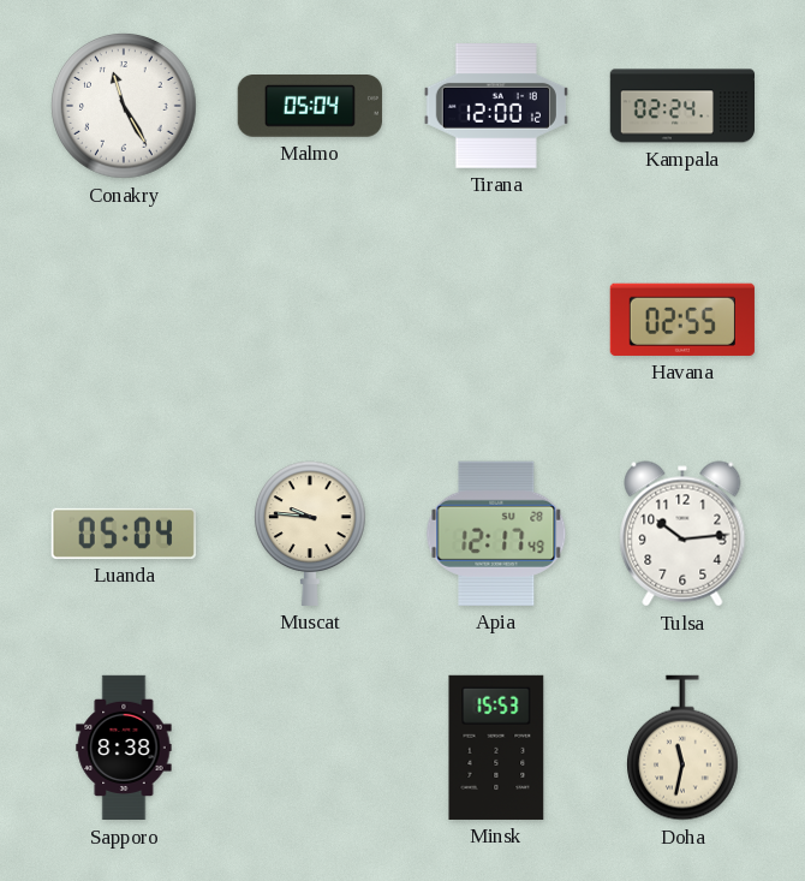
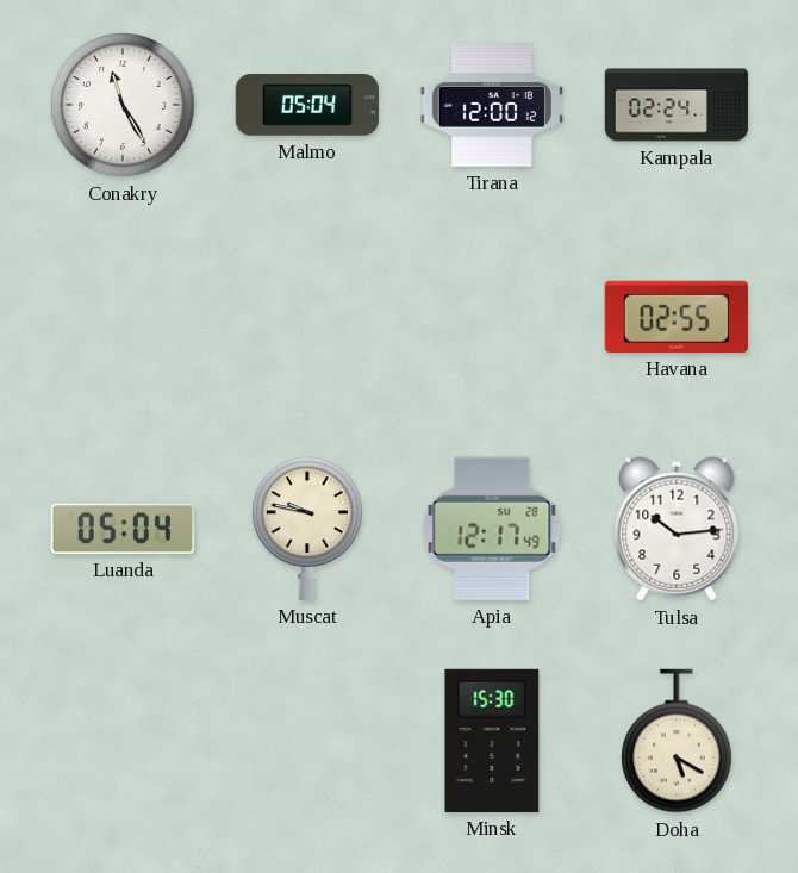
Muscat: 9:46 -> 9:47 (308, 529)
Sapporo: 8:38 -> none (124, 748)
Minsk: 15:53 -> 15:30 (492, 741)
Doha: 11:32 -> 5:20 (678, 741)
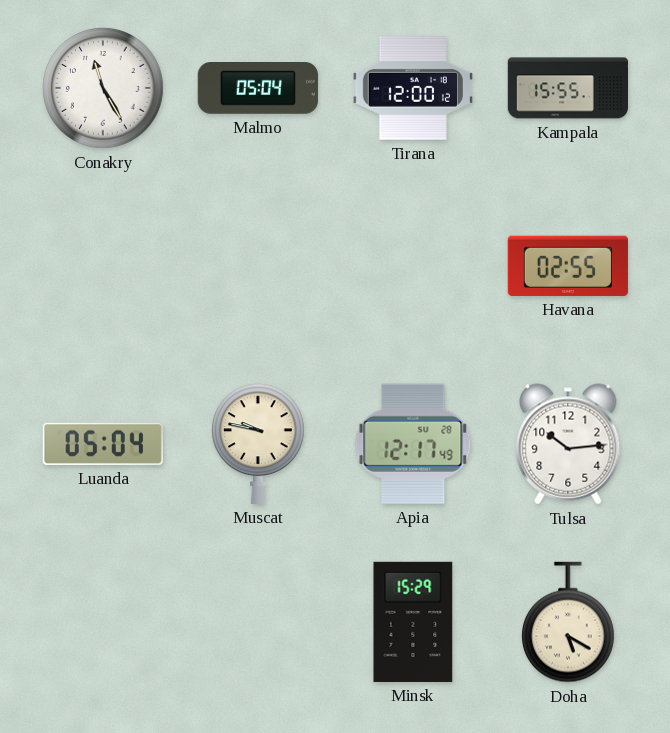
Kampala: 02:24 -> 15:55 (567, 88)
Minsk: 15:30 -> 15:29 (413, 622)
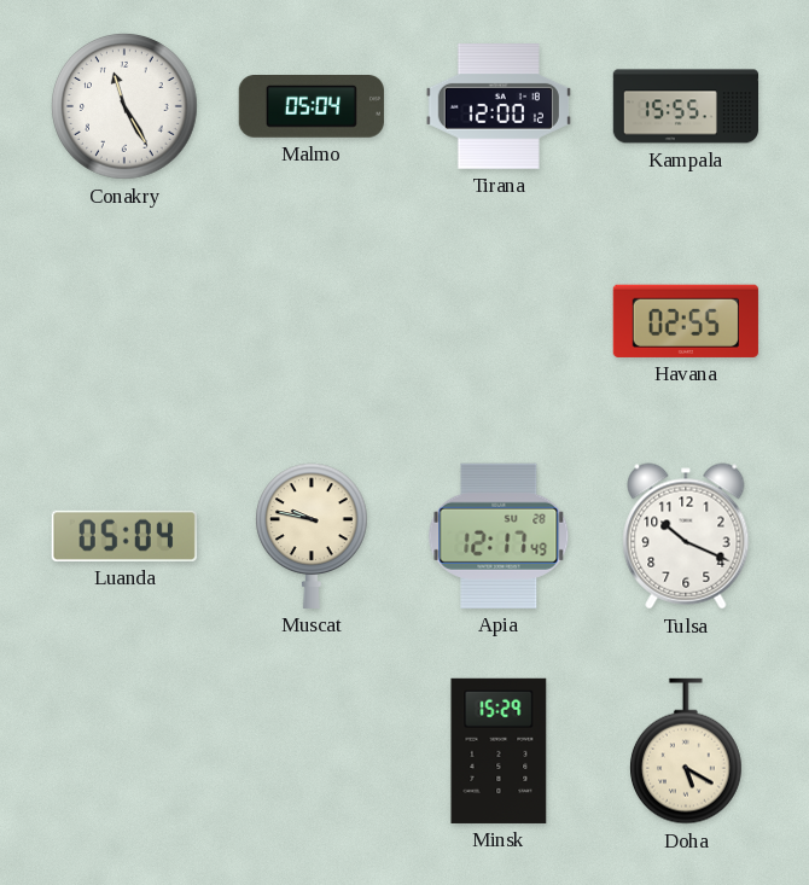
Tulsa: 10:14 -> 10:19 (686, 536)
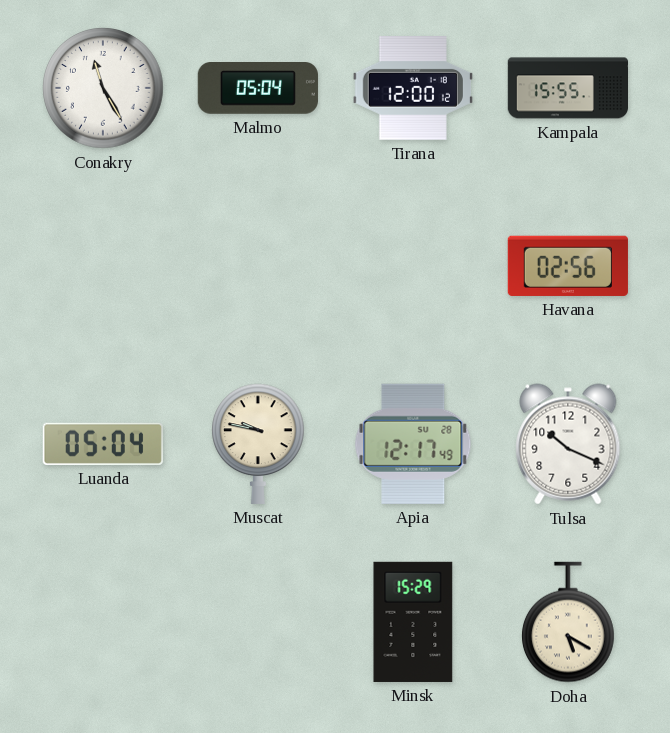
Havana: 02:55 -> 02:56 (568, 266)
